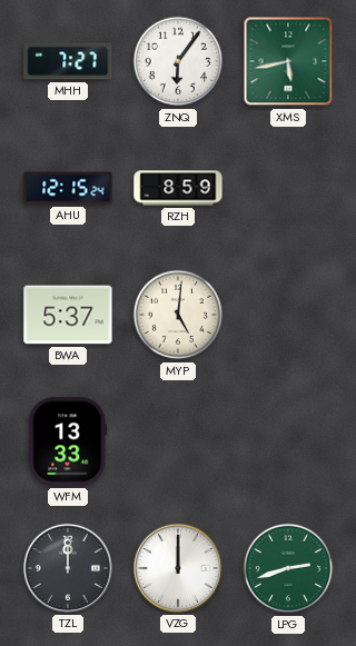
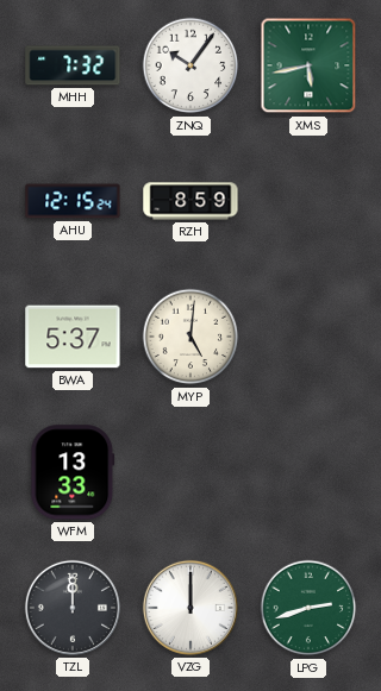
MHH: 7:27 -> 7:32 (73, 65)
ZNQ: 6:06 -> 10:06 (190, 65)
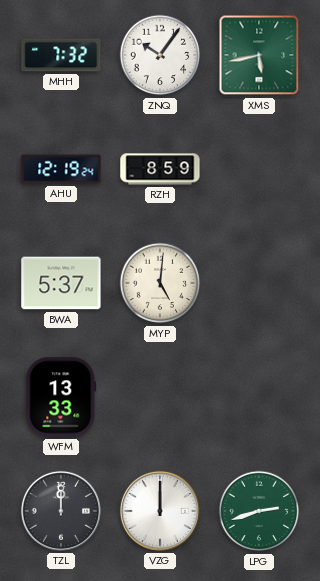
AHU: 12:15 -> 12:19 (61, 169)
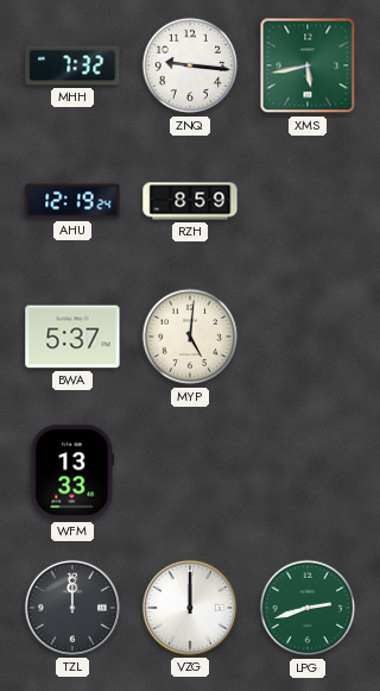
ZNQ: 10:06 -> 9:16 (190, 65)
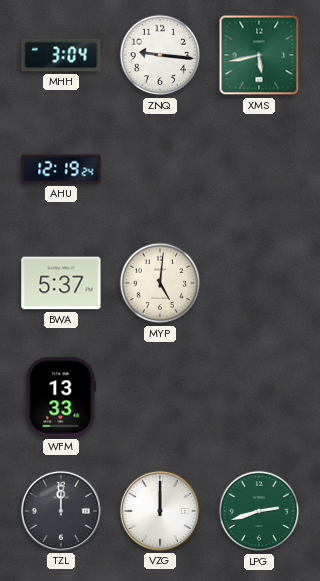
MHH: 7:32 -> 3:04 (61, 55)
RZH: 8:59 -> none (190, 201)
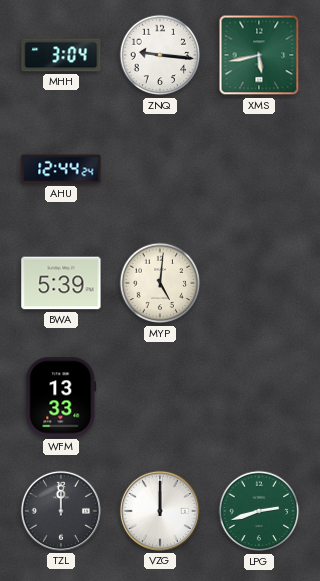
AHU: 12:19 -> 12:44 (61, 169)
BWA: 5:37 -> 5:39 (61, 283)
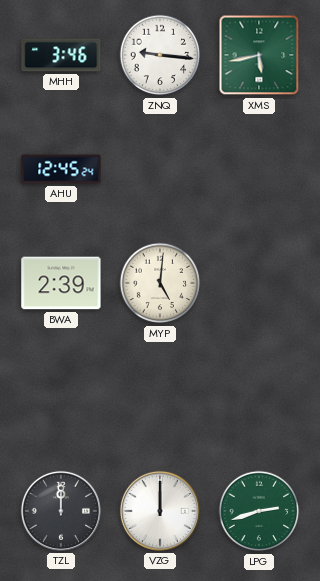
MHH: 3:04 -> 3:46 (61, 55)
AHU: 12:44 -> 12:45 (61, 169)
BWA: 5:39 -> 2:39 (61, 283)
WFM: 13:33 -> none (61, 397)
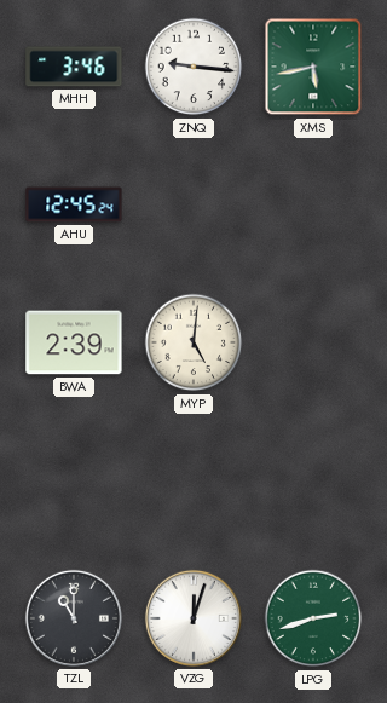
TZL: 12:00 -> 11:00 (74, 618)
VZG: 12:00 -> 12:03 (193, 618)
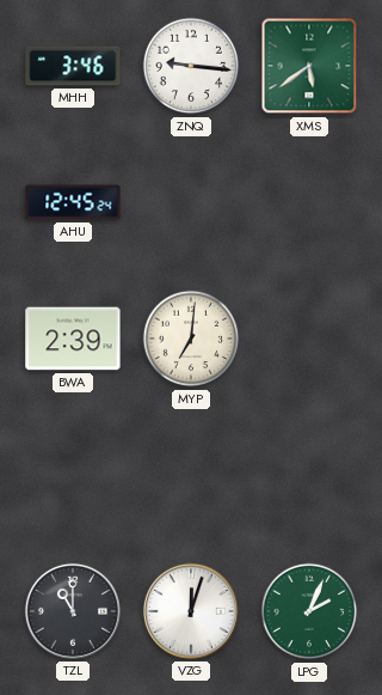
XMS: 5:43 -> 5:39 (309, 66)
MYP: 5:01 -> 7:01 (191, 339)
LPG: 2:42 -> 2:04 (309, 611)
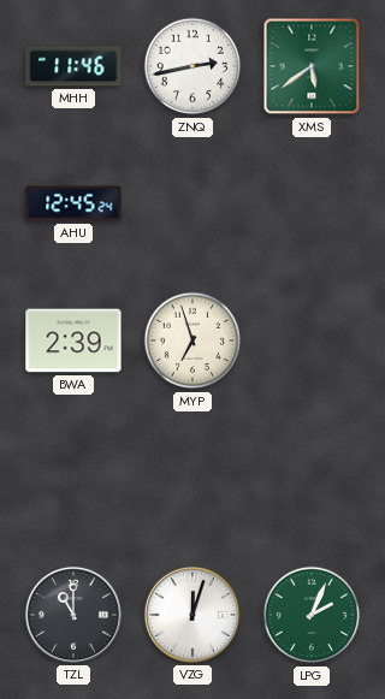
MHH: 3:46 -> 11:46 (73, 66)
ZNQ: 9:16 -> 2:43 (192, 66)
MYP: 7:01 -> 6:57 (192, 340)
